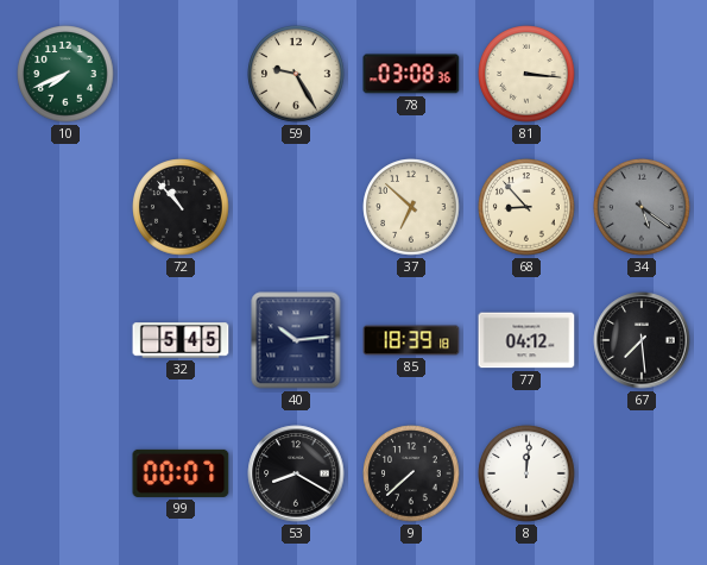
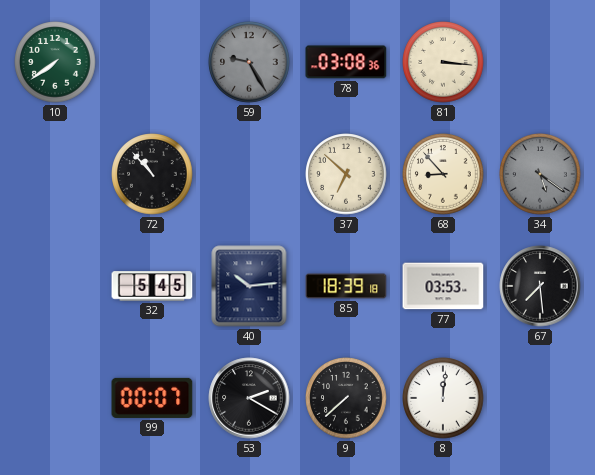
10: 7:41 -> 7:39 (55, 62)
59 dial: cream -> grey (249, 62)
77: 04:12 -> 03:53 (443, 286)
53: 8:20 -> 2:20 (249, 398)
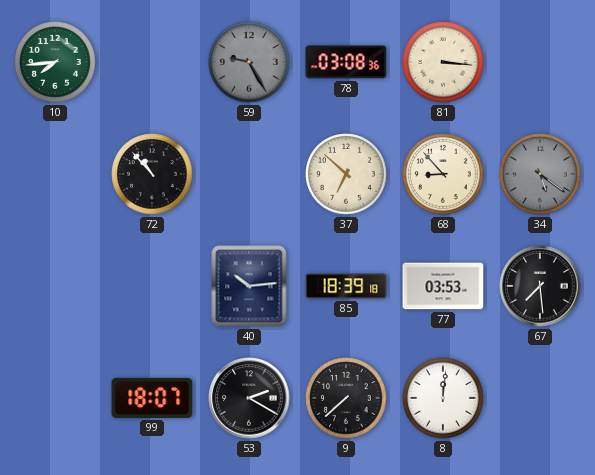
10: 7:39 -> 7:44 (55, 62)
32: 5:45 -> none (152, 286)
99: 00:07 -> 18:07 (152, 398)
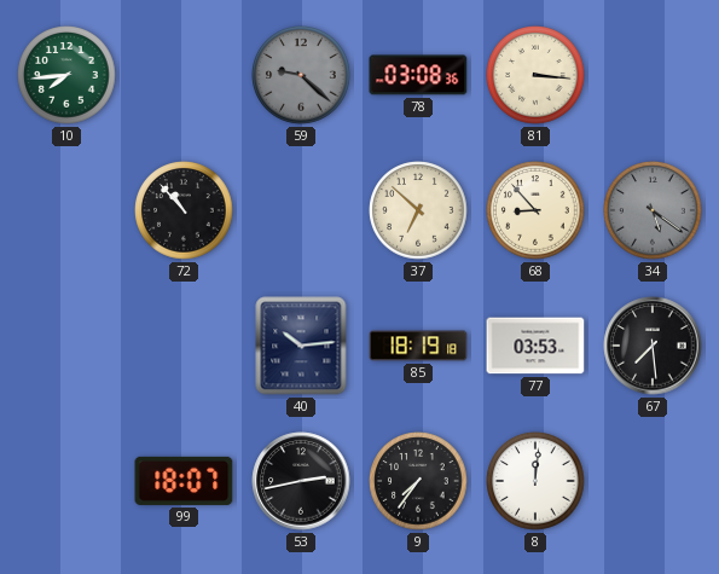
59: 9:25 -> 9:22 (301, 75)
85: 18:39 -> 18:19 (418, 346)
53: 2:20 -> 2:43 (301, 481)
9: 7:38 -> 7:36 (418, 481)
